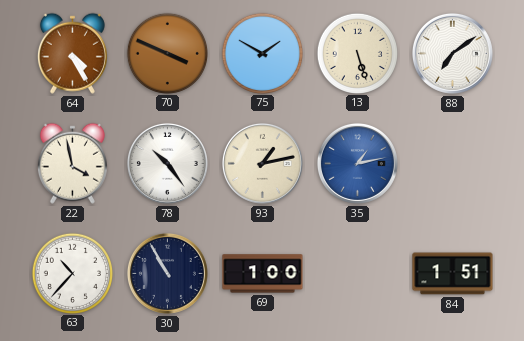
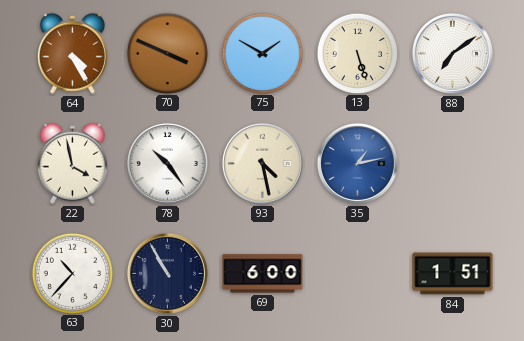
93: 1:13 -> 4:28 (262, 163)
69: 1:00 -> 6:00 (263, 274)
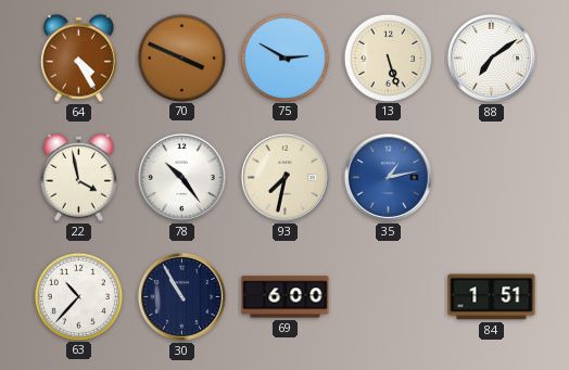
75: 1:50 -> 2:50 (284, 58)
93: 4:28 -> 7:32 (284, 177)
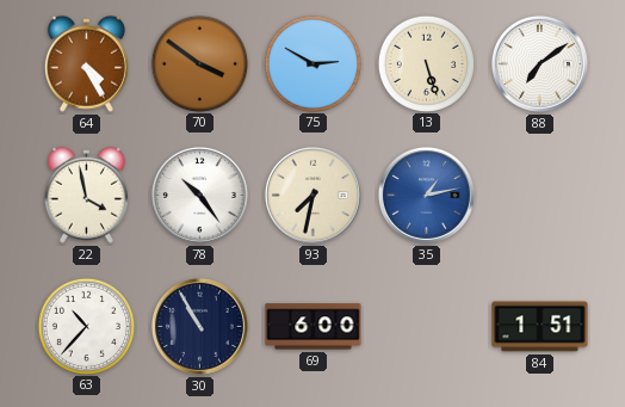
70: 3:49 -> 3:51 (199, 63)
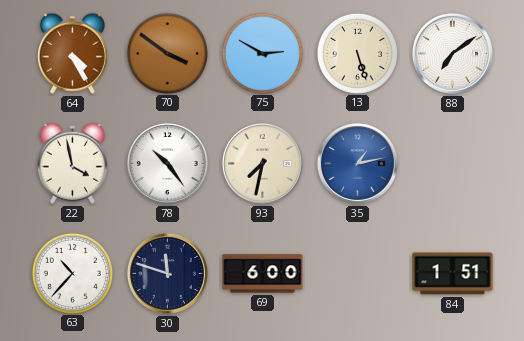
30: 10:55 -> 11:48 (167, 273)
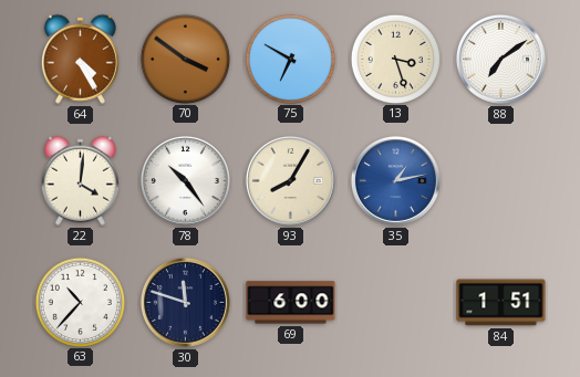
75: 2:50 -> 6:50 (290, 59)
13: 5:27 -> 3:27 (395, 59)
22: 3:58 -> 4:01 (80, 180)
93: 7:32 -> 8:05 (290, 180)
